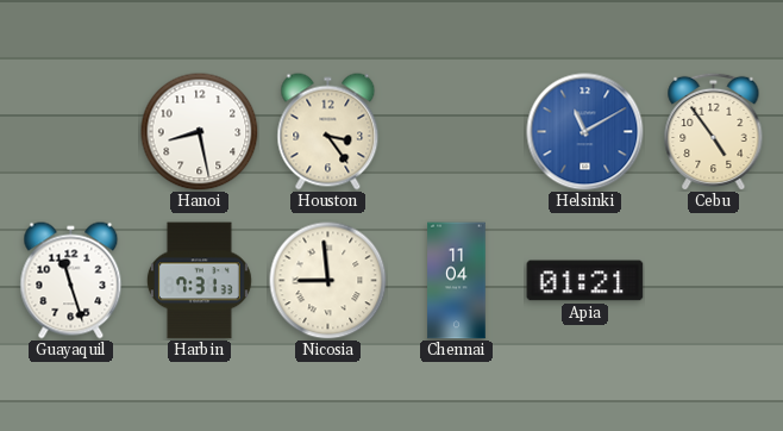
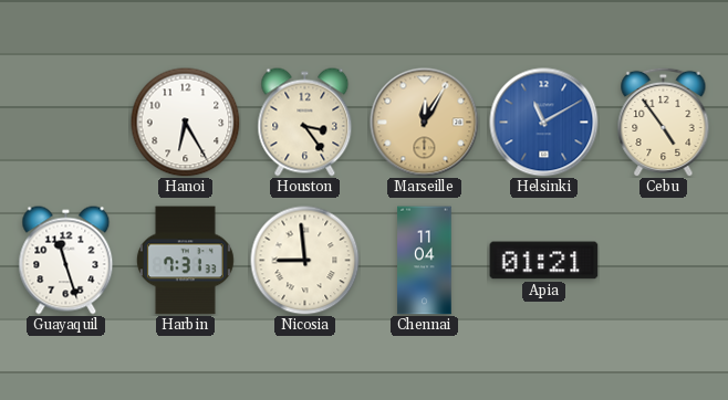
Hanoi: 8:28 -> 6:25 (186, 123)
Marseille: none -> 12:05 (425, 123)
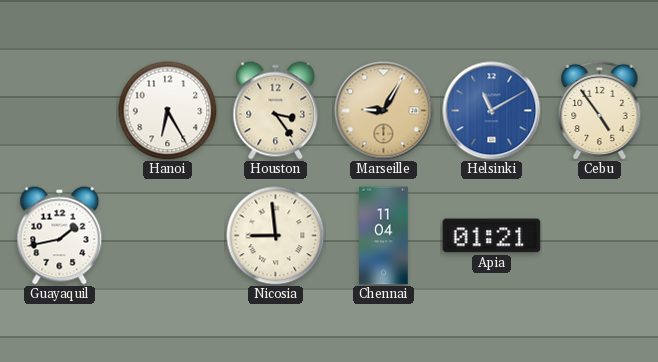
Marseille: 12:05 -> 9:05 (384, 111)
Guayaquil: 11:27 -> 1:43 (60, 236)
Harbin: 7:31 -> none (185, 261)
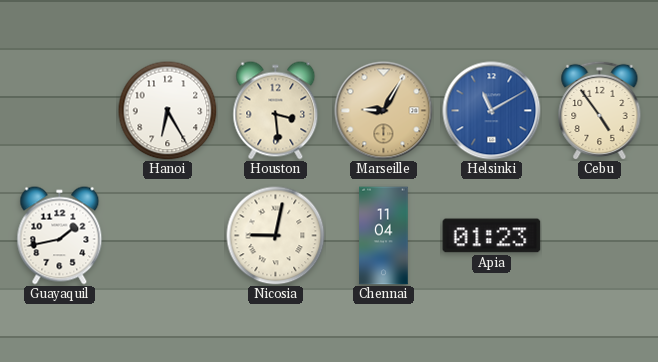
Houston: 3:24 -> 3:29 (276, 111)
Nicosia: 8:59 -> 9:02 (276, 236)
Apia: 01:21 -> 01:23 (492, 236)
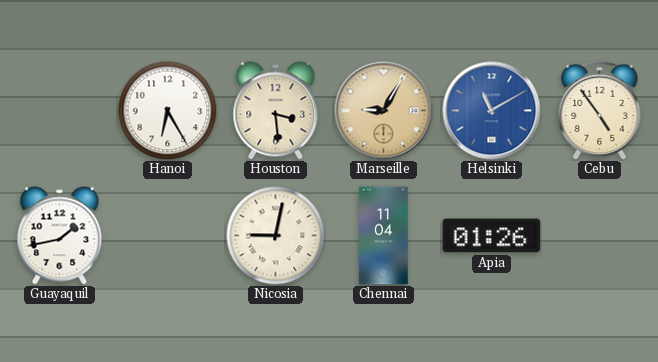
Apia: 01:23 -> 01:26 (492, 236)
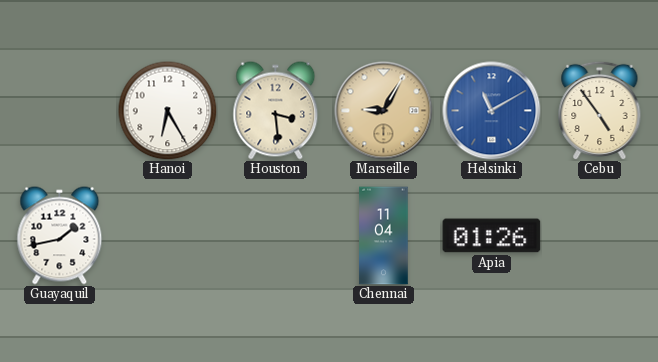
Nicosia: 9:02 -> none (276, 236)
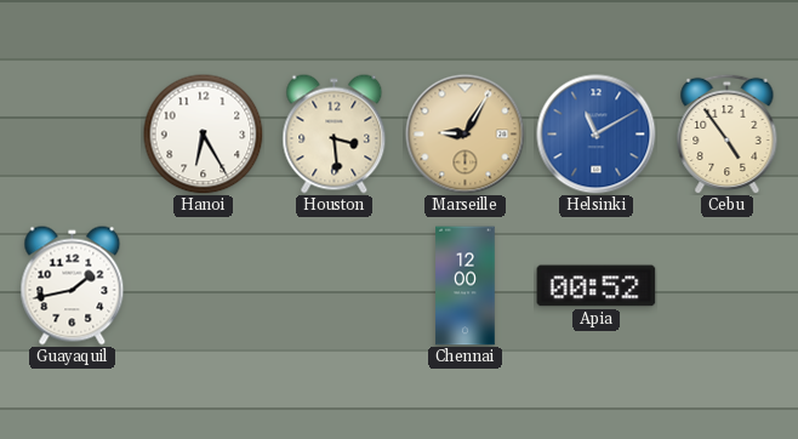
Chennai: 11:04 -> 12:00 (466, 286)
Apia: 01:26 -> 00:52 (597, 286)
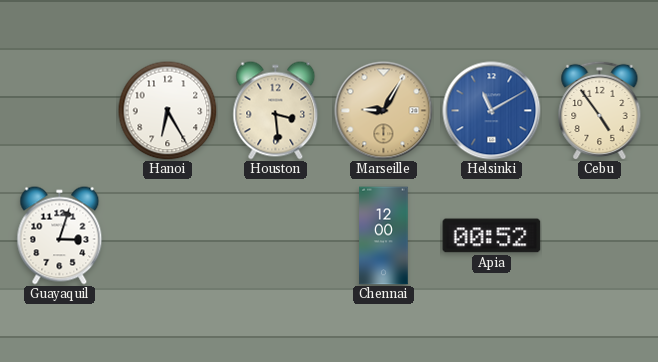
Guayaquil: 1:43 -> 3:03 (60, 236)
